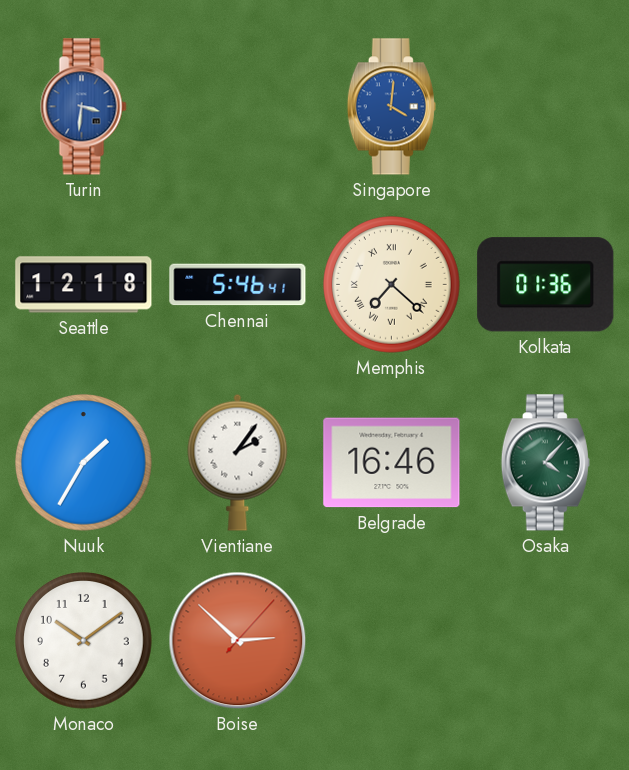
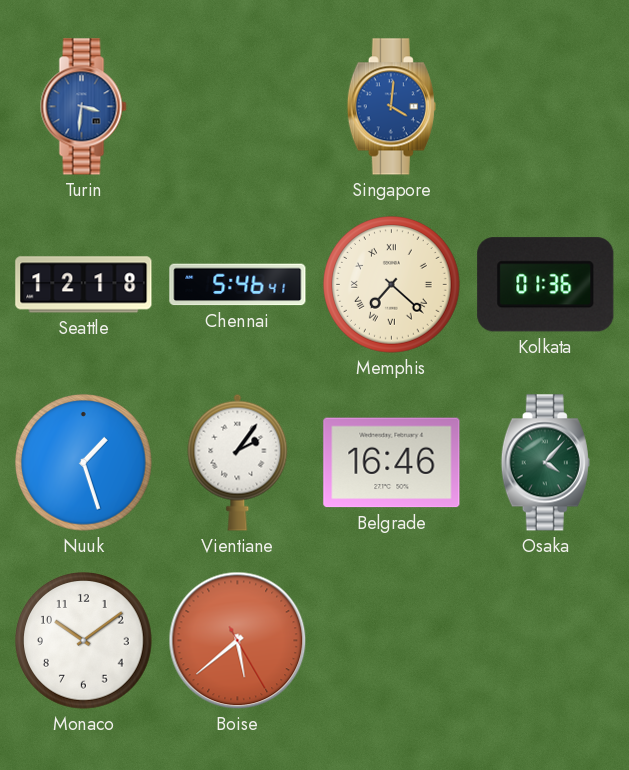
Nuuk: 1:35 -> 1:27 (84, 463)
Boise: 2:52 -> 5:38 (238, 641)
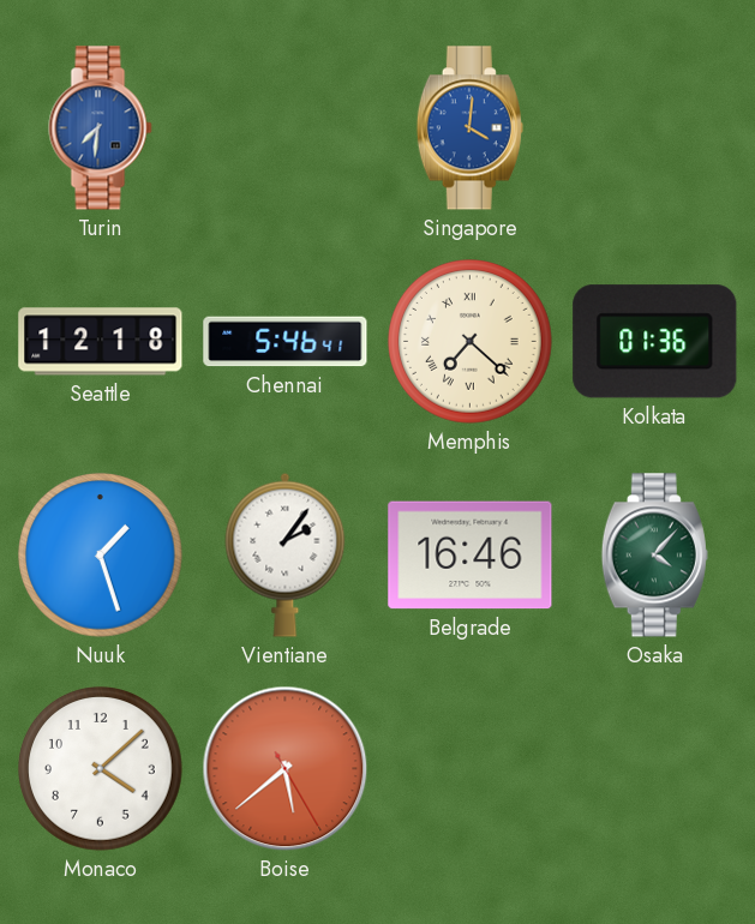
Turin: 3:31 -> 7:31 (101, 128)
Monaco: 10:09 -> 4:08 (101, 769)
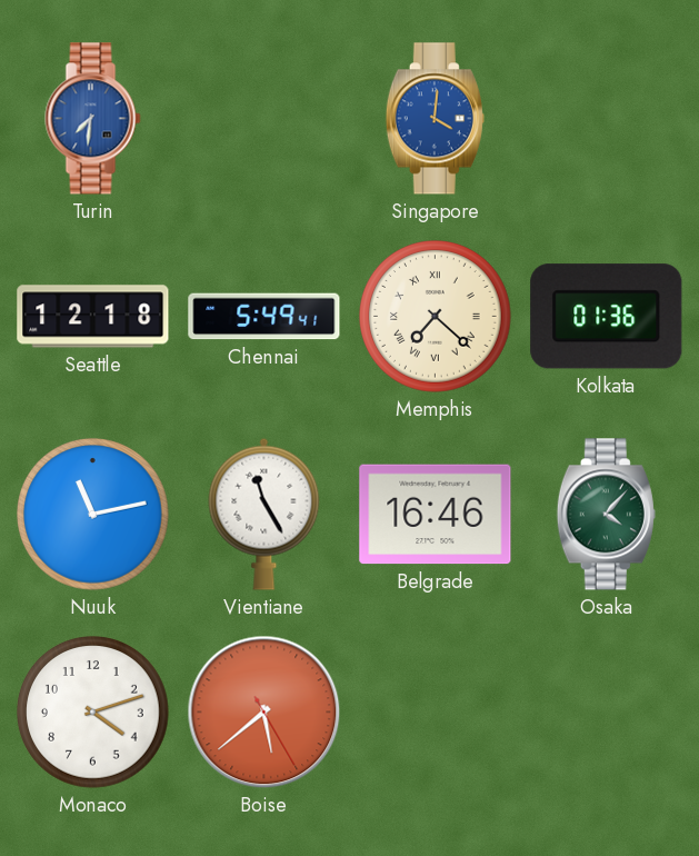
Chennai: 5:46 -> 5:49 (264, 317)
Nuuk: 1:27 -> 11:13 (93, 515)
Vientiane: 2:06 -> 11:25 (264, 514)
Monaco: 4:08 -> 4:12 (93, 713)
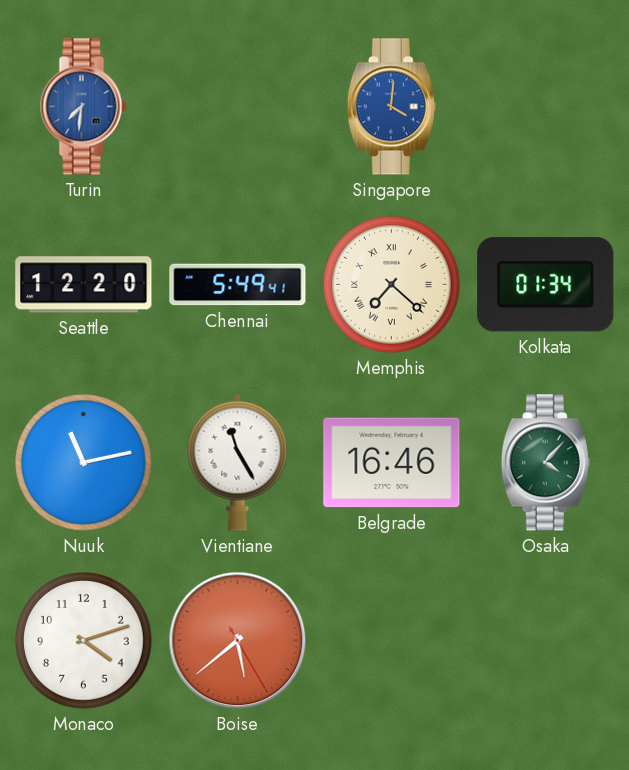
Seattle: 12:18 -> 12:20 (84, 285)
Kolkata: 01:36 -> 01:34 (546, 285)
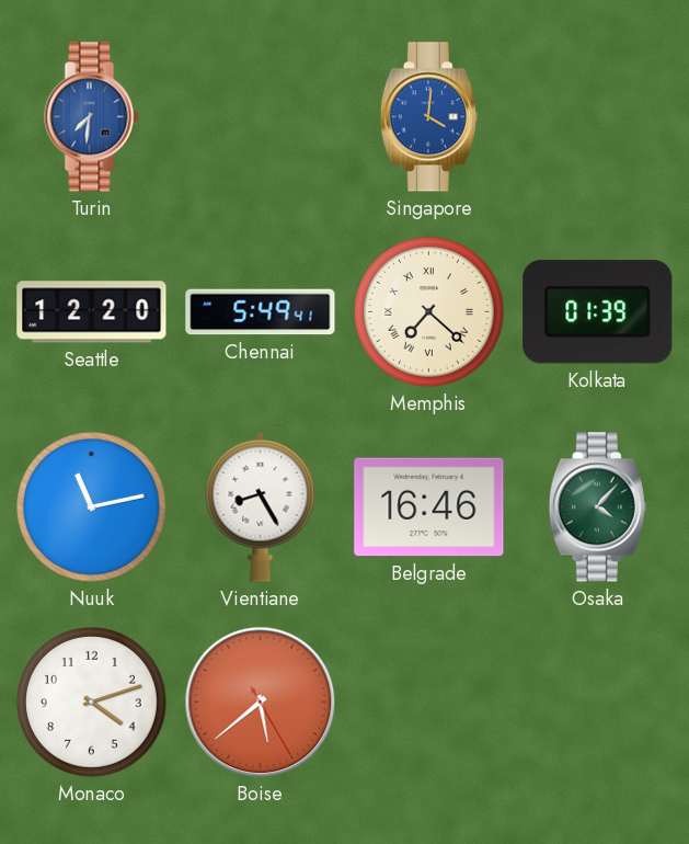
Kolkata: 01:34 -> 01:39 (598, 312)
Vientiane: 11:25 -> 8:25 (261, 506)
